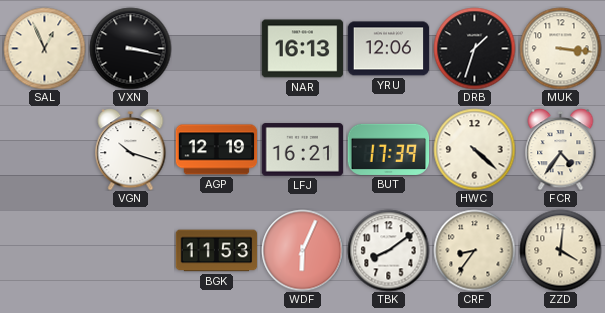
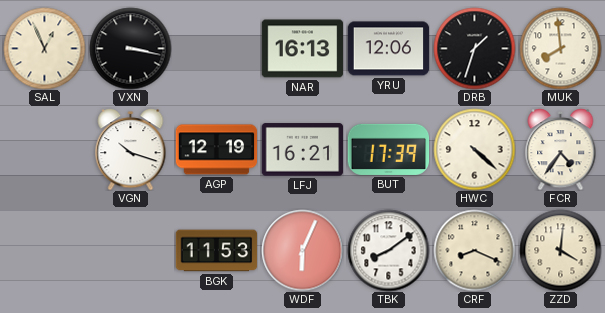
MUK: 3:16 -> 7:59 (560, 48)
CRF: 8:36 -> 8:19 (474, 250)
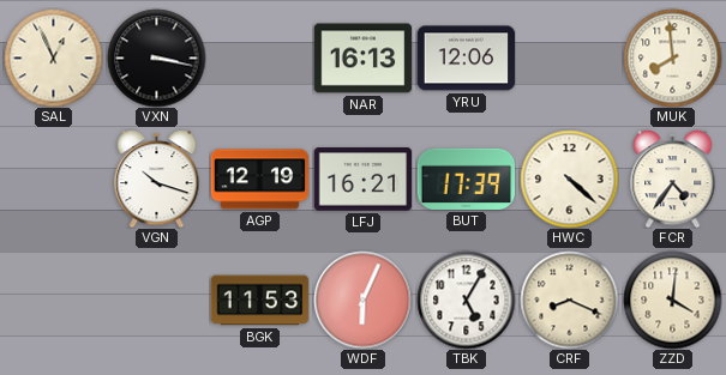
DRB: 1:33 -> none (474, 48)
TBK: 8:09 -> 5:05 (466, 300)
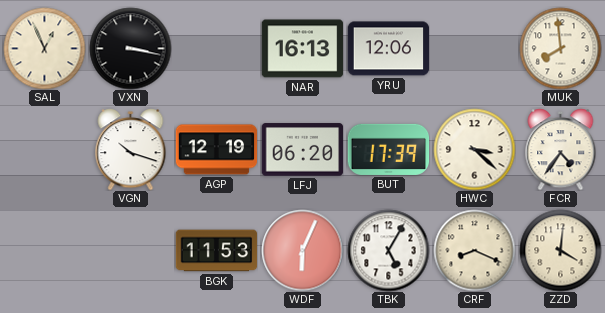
LFJ: 16:21 -> 06:20 (302, 150)
HWC: 4:22 -> 3:22 (474, 149)
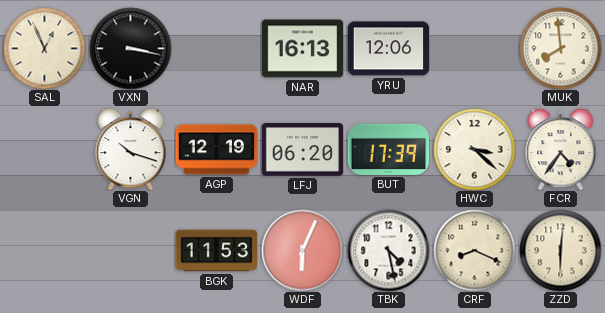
TBK: 5:05 -> 4:28 (388, 250)
ZZD: 4:01 -> 6:01 (560, 250)
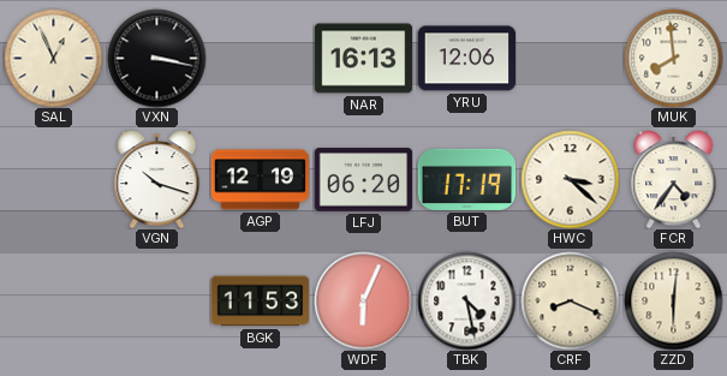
BUT: 17:39 -> 17:19 (466, 179)
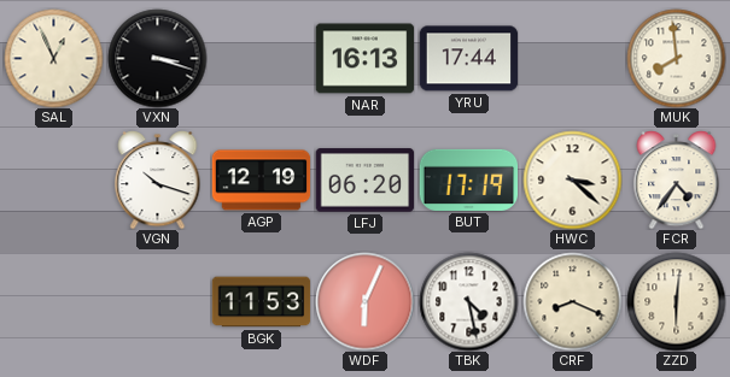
VXN: 3:17 -> 3:18 (157, 58)
YRU: 12:06 -> 17:44 (468, 59)
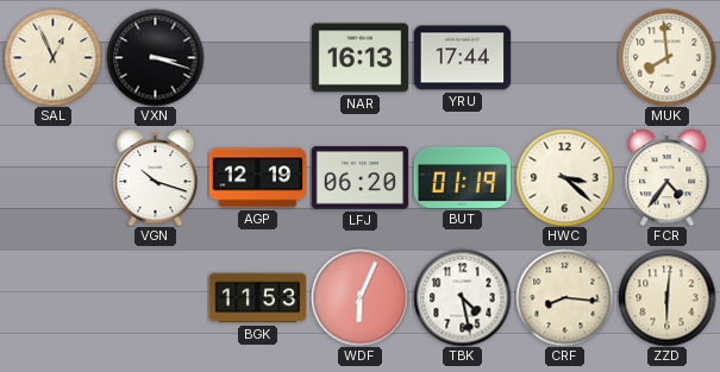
BUT: 17:19 -> 01:19 (462, 177)
CRF: 8:19 -> 8:16 (564, 297)
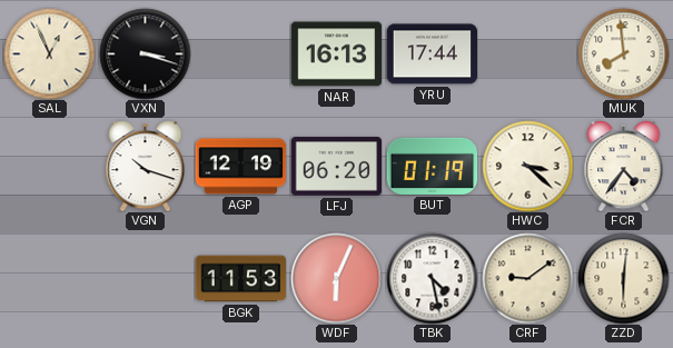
CRF: 8:16 -> 9:09 (527, 278)
